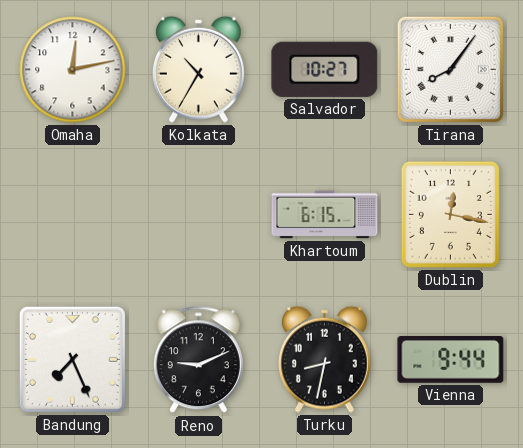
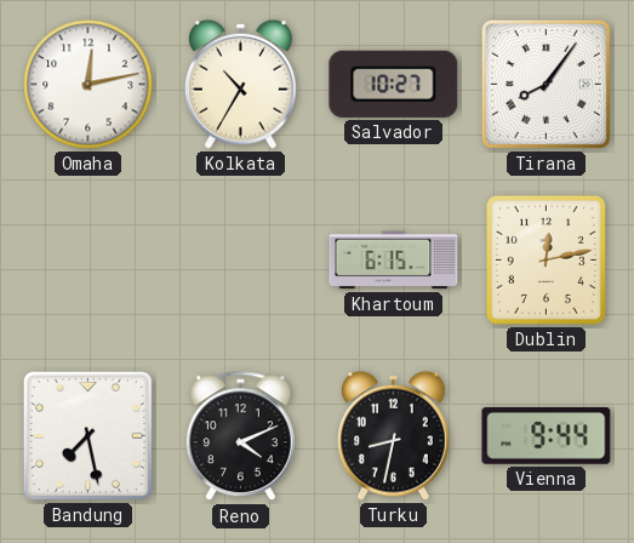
Dublin: 12:17 -> 12:13 (546, 259)
Bandung: 7:26 -> 7:28 (87, 435)
Reno: 9:11 -> 4:11 (240, 436)
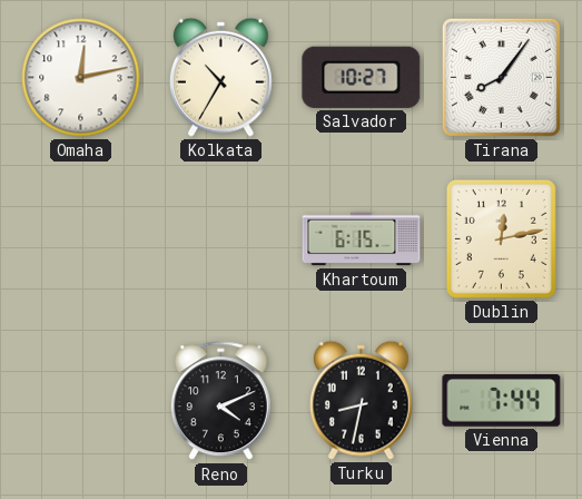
Bandung: 7:28 -> none (87, 435)
Vienna: 9:44 -> 7:44 (502, 401)
